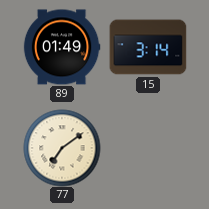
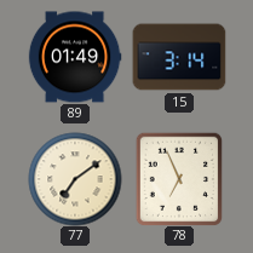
78: none -> 6:56 (179, 179)
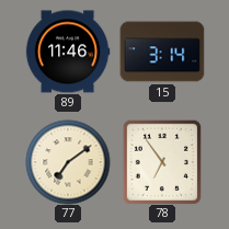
89: 01:49 -> 11:46 (68, 51)
78: 6:56 -> 6:54 (162, 162)
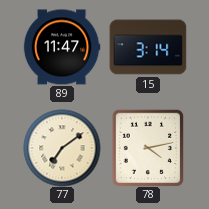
89: 11:46 -> 11:47 (62, 47)
78: 6:54 -> 4:13 (148, 148)
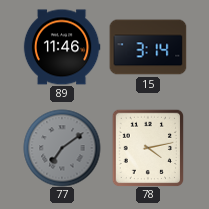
89: 11:47 -> 11:46 (62, 47)
77 dial: cream -> grey (62, 148)
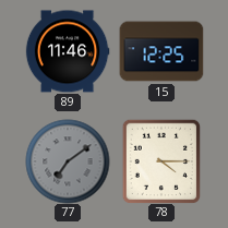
15: 3:14 -> 12:25 (161, 51)
78: 4:13 -> 4:15 (161, 161)
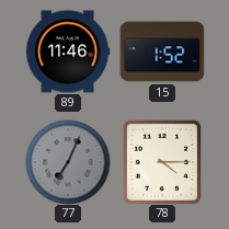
15: 12:25 -> 1:52 (162, 51)
77: 7:09 -> 7:04 (68, 162)
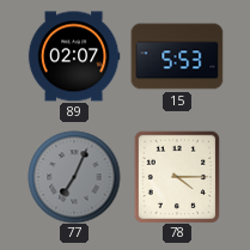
89: 11:46 -> 02:07 (74, 56)
15: 1:52 -> 5:53 (177, 56)
